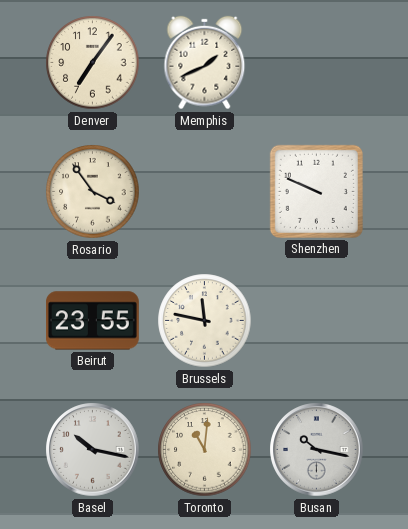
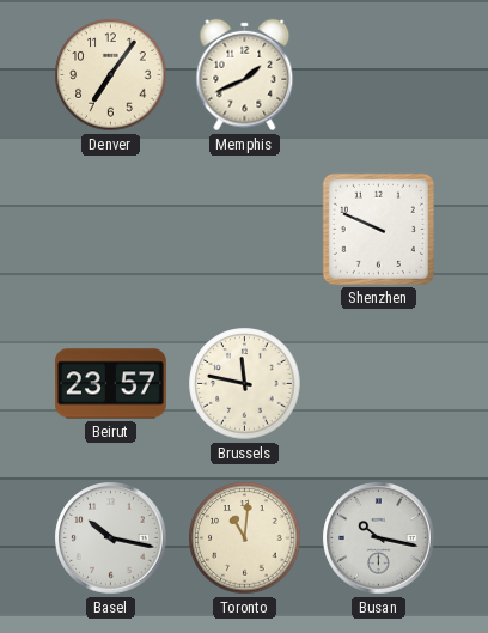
Rosario: 3:54 -> none (93, 192)
Beirut: 23:55 -> 23:57 (111, 384)
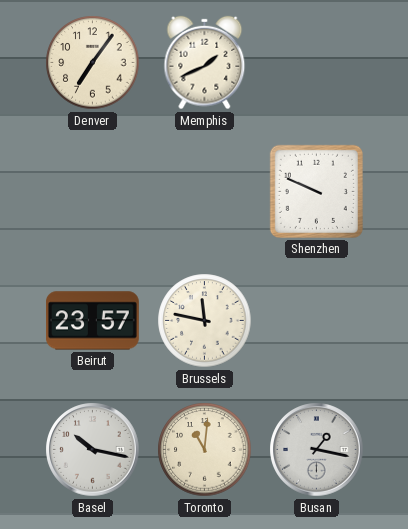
Busan: 10:17 -> 1:17 (317, 450)
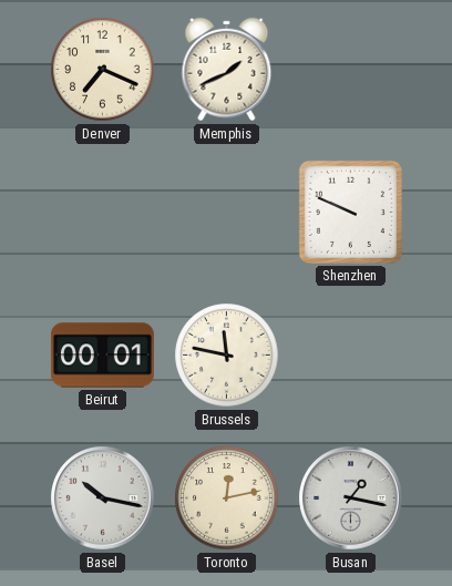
Denver: 7:06 -> 7:19 (103, 70)
Beirut: 23:57 -> 00:01 (103, 356)
Toronto: 11:01 -> 12:13 (227, 498)
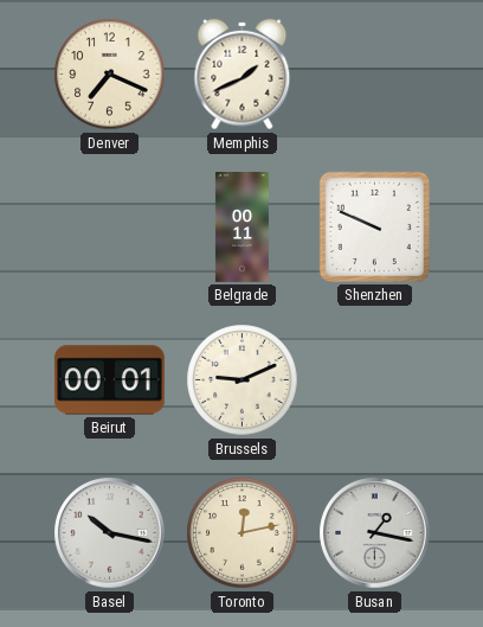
Belgrade: none -> 00:11 (241, 228)
Brussels: 11:47 -> 9:11 (243, 380)
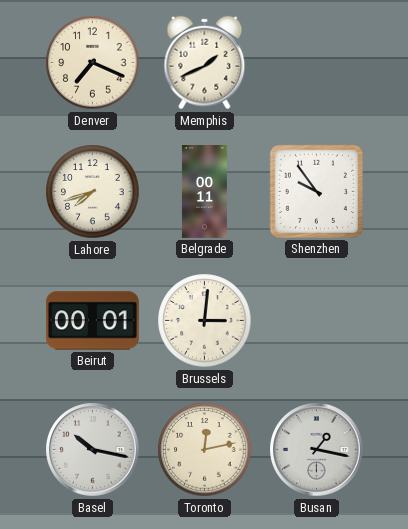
Lahore: none -> 7:42 (93, 192)
Shenzhen: 9:49 -> 9:54 (316, 191)
Brussels: 9:11 -> 3:01 (205, 321)
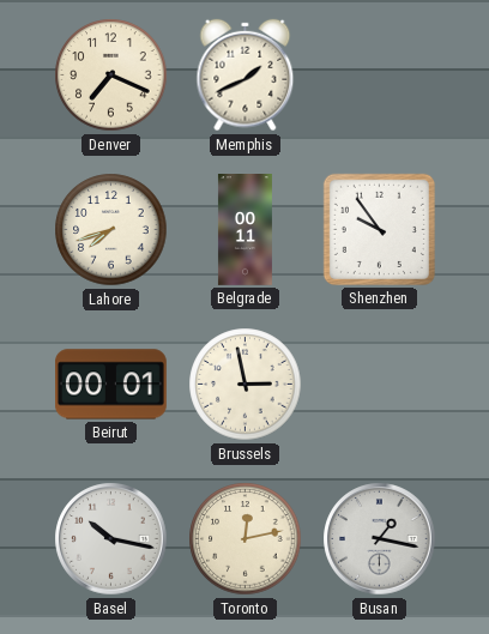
Brussels: 3:01 -> 2:58 (246, 385)
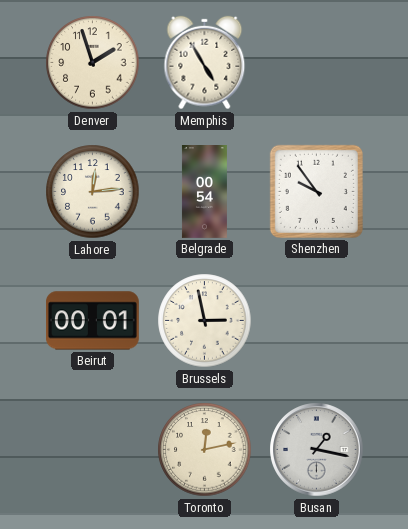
Denver: 7:19 -> 1:57 (93, 63)
Memphis: 1:41 -> 4:55 (205, 63)
Lahore: 7:42 -> 12:14 (93, 192)
Belgrade: 00:11 -> 00:54 (204, 192)
Basel: 10:17 -> none (111, 539)
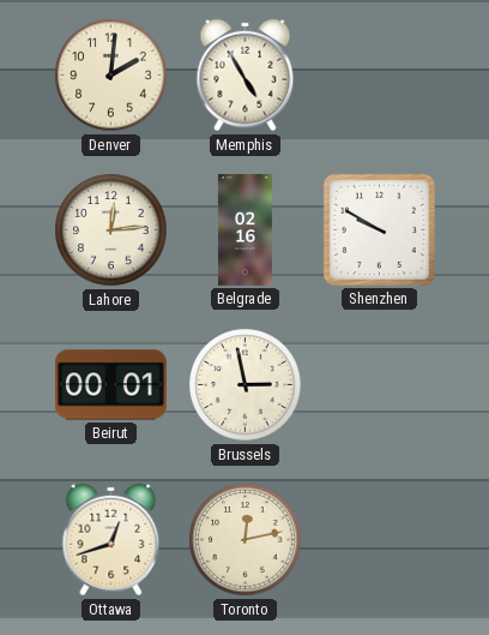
Denver: 1:57 -> 2:01 (111, 76)
Belgrade: 00:54 -> 02:16 (244, 230)
Shenzhen: 9:54 -> 9:50 (379, 229)
Ottawa: none -> 12:42 (111, 540)
Busan: 1:17 -> none (317, 450)
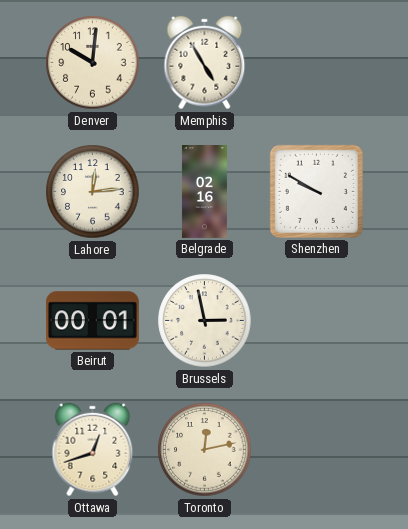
Denver: 2:01 -> 10:01 (93, 63)
